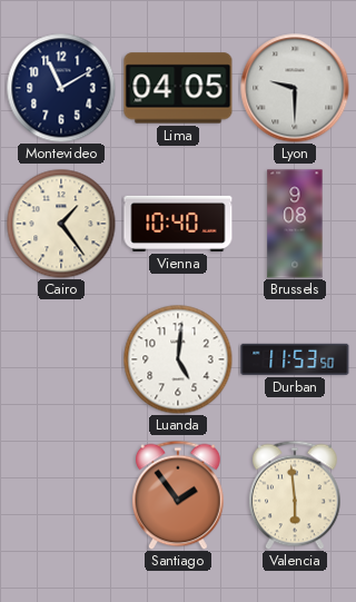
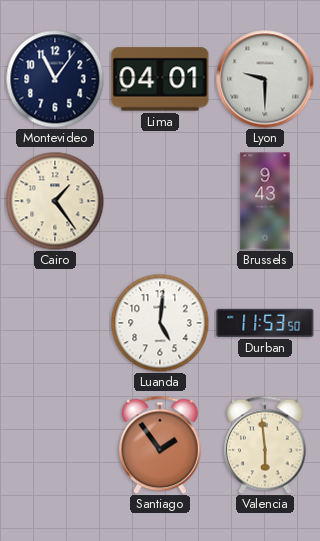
Montevideo: 11:10 -> 11:06 (55, 79)
Lima: 04:05 -> 04:01 (160, 79)
Vienna: 10:40 -> none (178, 224)
Brussels: 9:08 -> 9:43 (265, 201)
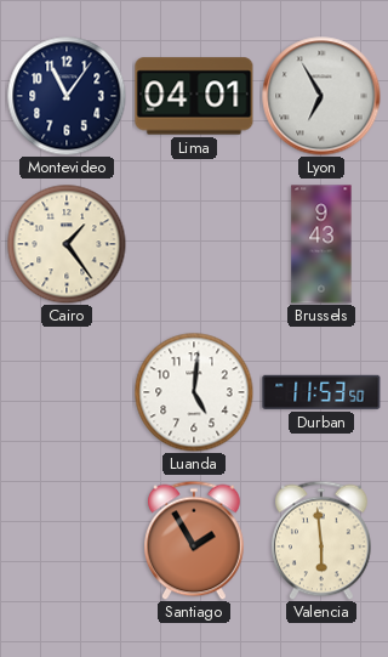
Lyon: 9:30 -> 6:55 (321, 96)
Santiago: 1:54 -> 1:55 (195, 540)
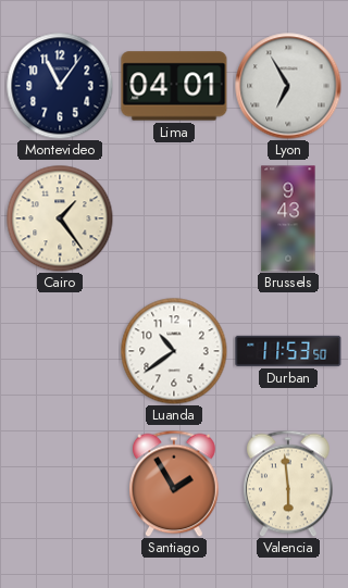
Luanda: 5:01 -> 10:39 (174, 351)
